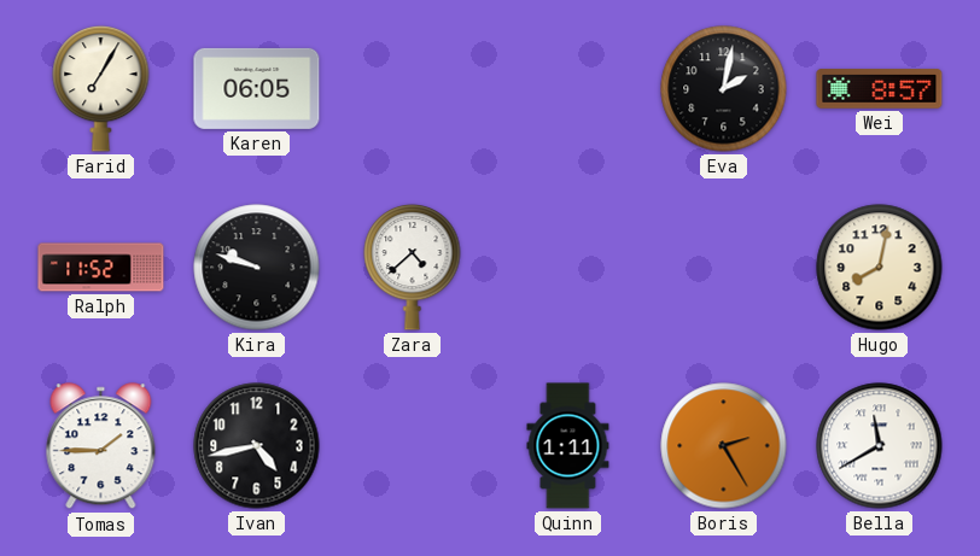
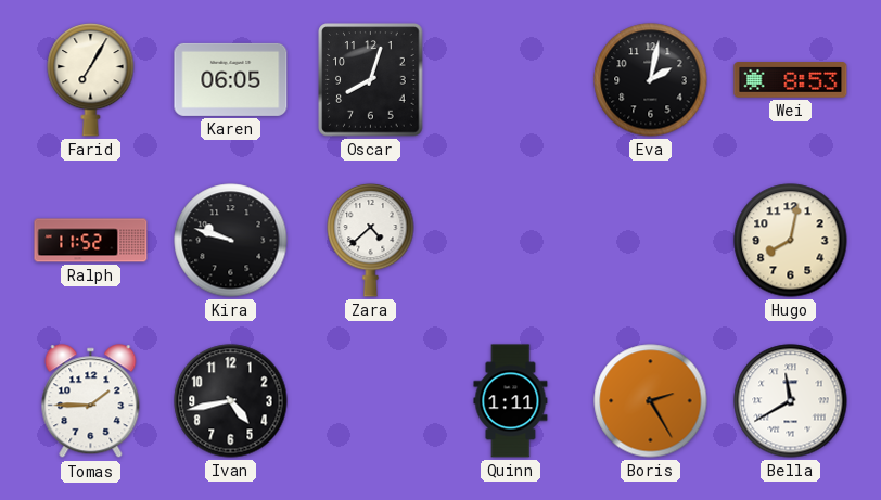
Oscar: none -> 8:03 (371, 80)
Wei: 8:57 -> 8:53 (791, 80)
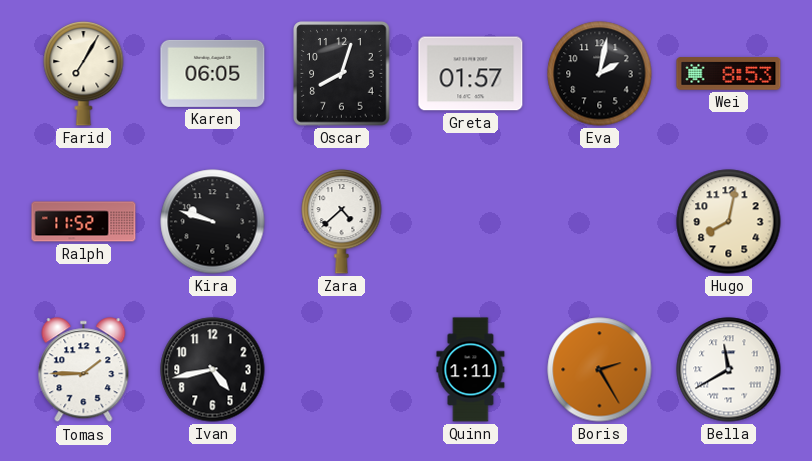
Greta: none -> 01:57 (471, 74)
